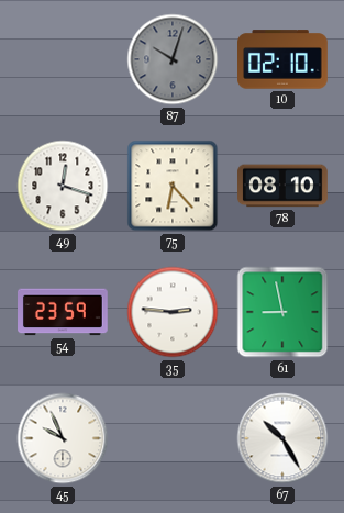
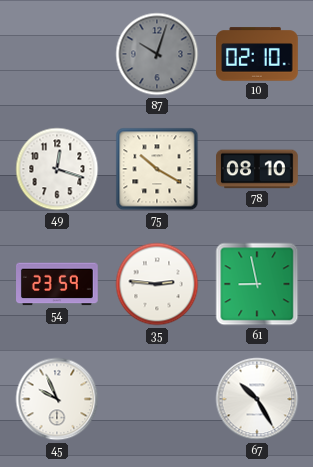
75: 6:23 -> 10:20 (157, 169)
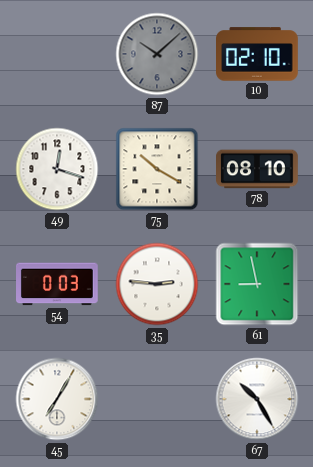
87: 10:03 -> 10:08 (157, 54)
54: 23:59 -> 0:03 (58, 284)
45: 9:56 -> 7:05 (57, 399)
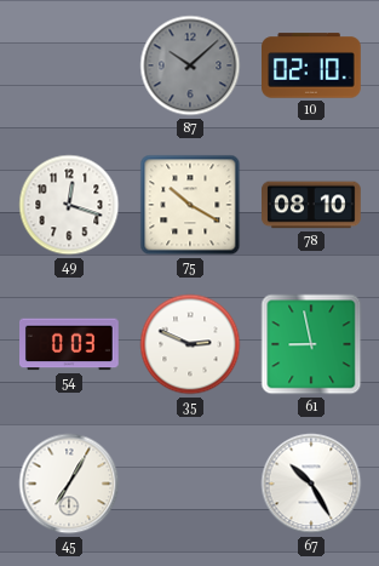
35: 2:46 -> 2:49 (190, 344)
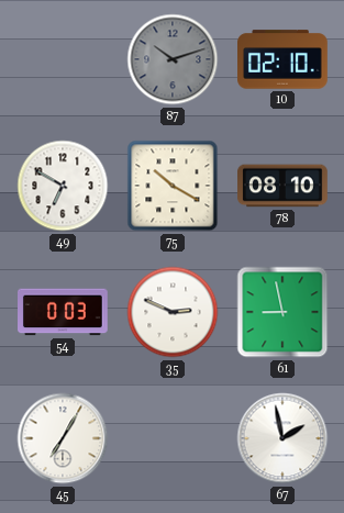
87: 10:08 -> 10:12 (173, 59)
49: 12:18 -> 6:50 (63, 186)
67: 10:25 -> 1:58 (282, 438)
